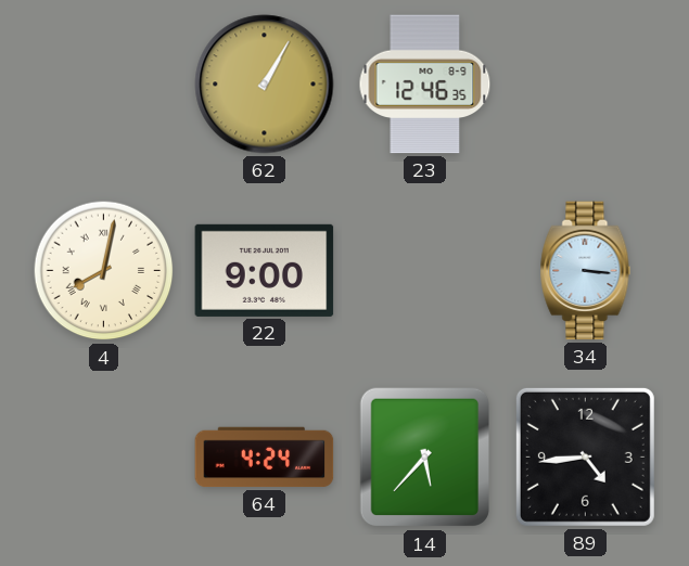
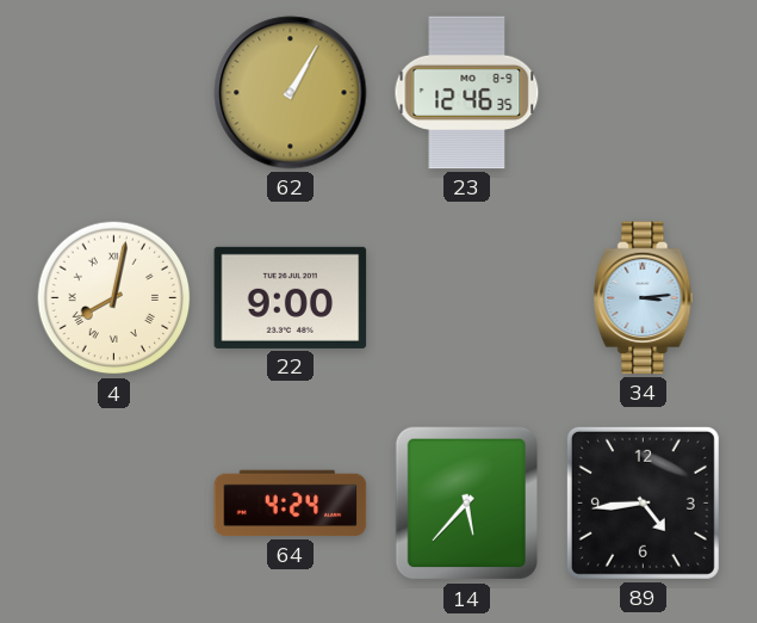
34: 3:16 -> 3:14 (644, 298)
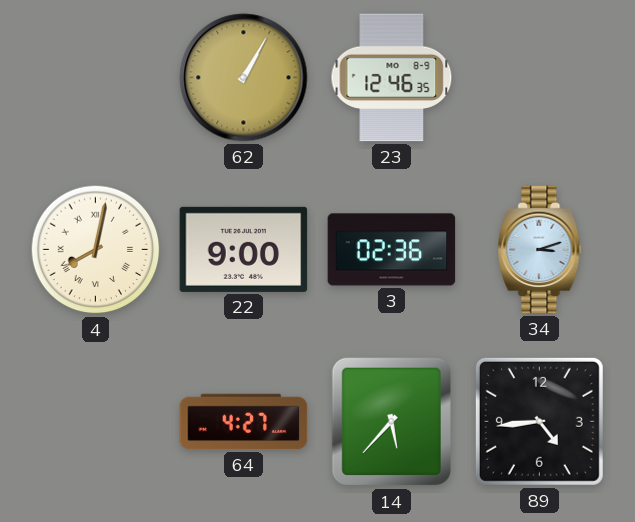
3: none -> 02:36 (392, 250)
34: 3:14 -> 3:12 (540, 250)
64: 4:24 -> 4:27 (244, 422)
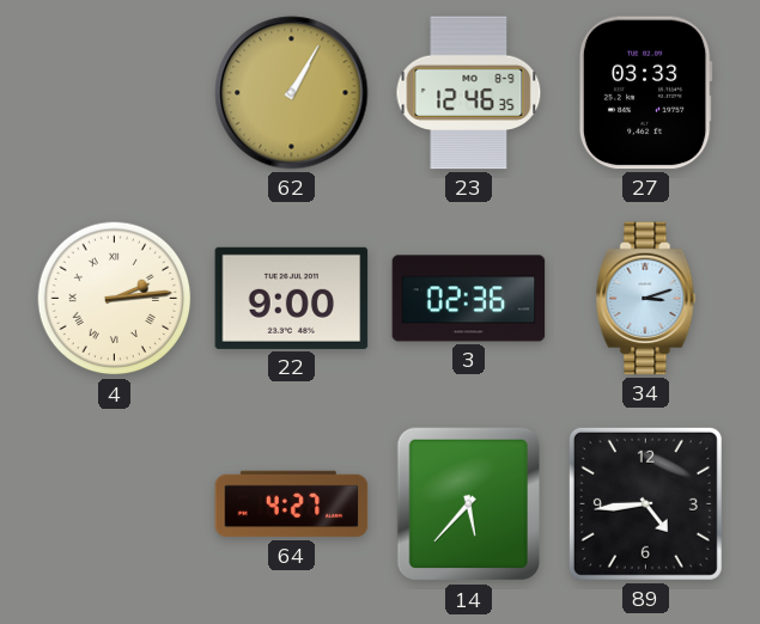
27: none -> 03:33 (645, 93)
4: 8:02 -> 2:14 (115, 299)
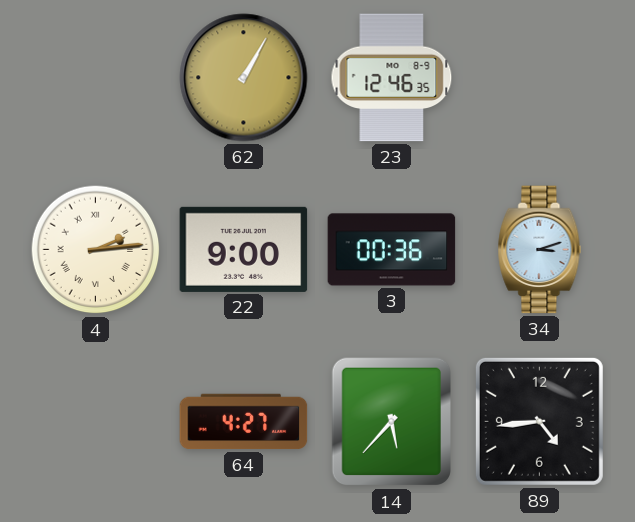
27: 03:33 -> none (645, 93)
3: 02:36 -> 00:36 (392, 250)
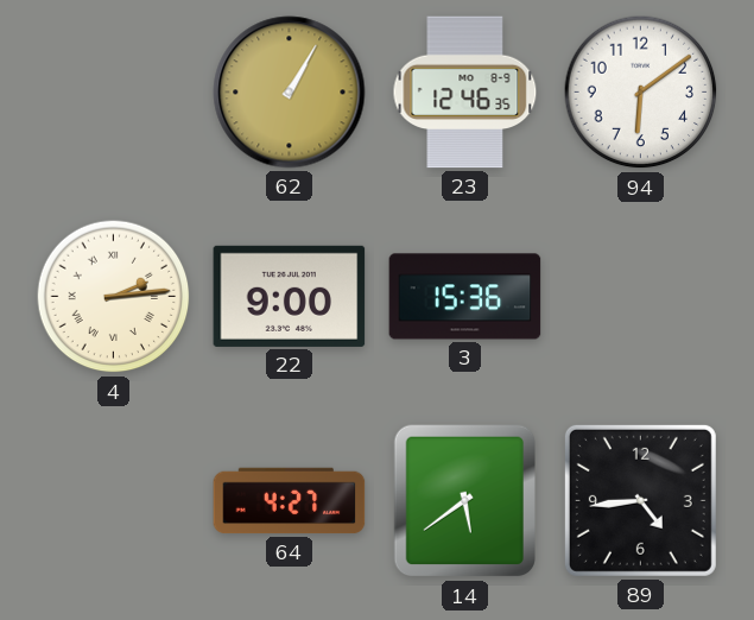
94: none -> 6:09 (641, 93)
3: 00:36 -> 15:36 (465, 297)
34: 3:12 -> none (540, 250)
14: 5:37 -> 5:39 (464, 501)
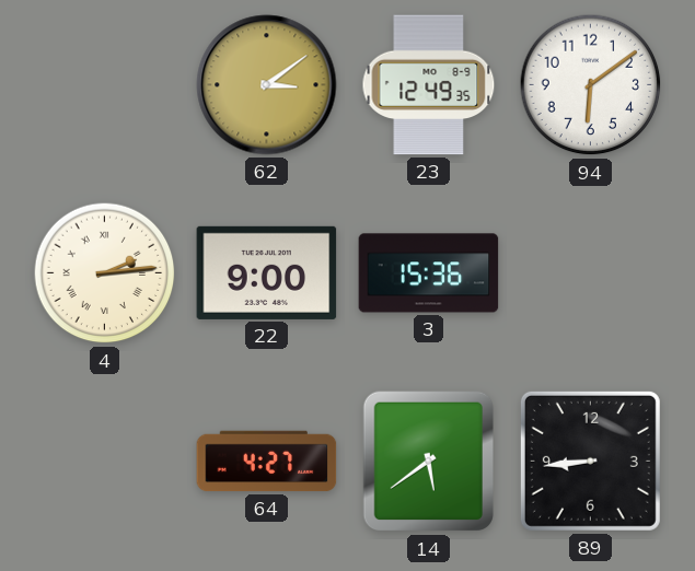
62: 1:05 -> 3:09 (267, 85)
23: 12:46 -> 12:49 (429, 85)
89: 4:44 -> 8:44 (590, 461)
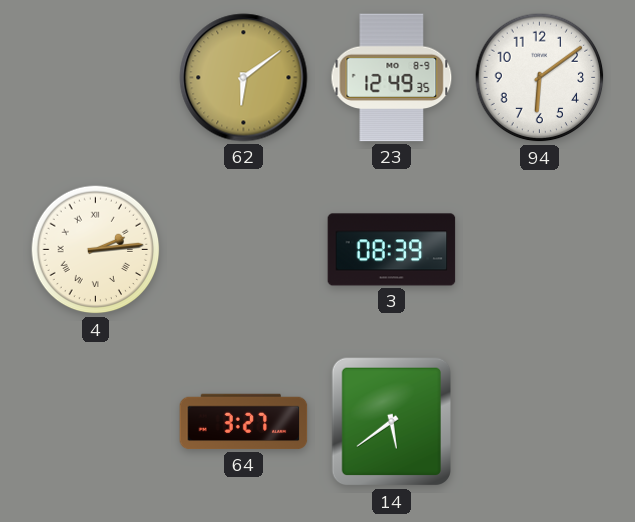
62: 3:09 -> 6:09 (244, 78)
22: 9:00 -> none (267, 272)
3: 15:36 -> 08:39 (392, 250)
64: 4:27 -> 3:27 (244, 422)
89: 8:44 -> none (590, 461)
